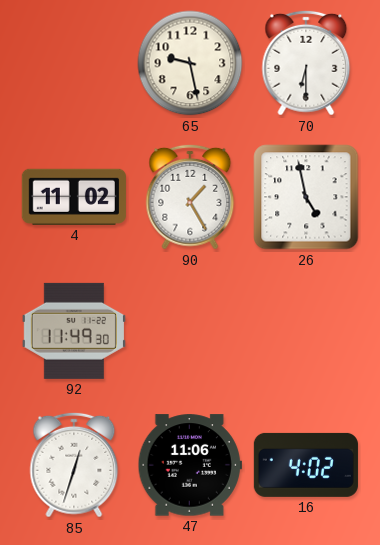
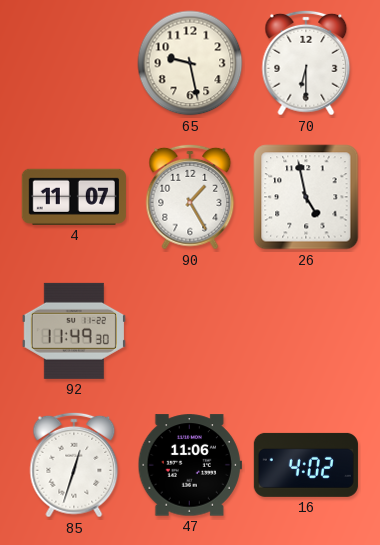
4: 11:02 -> 11:07 (74, 197)
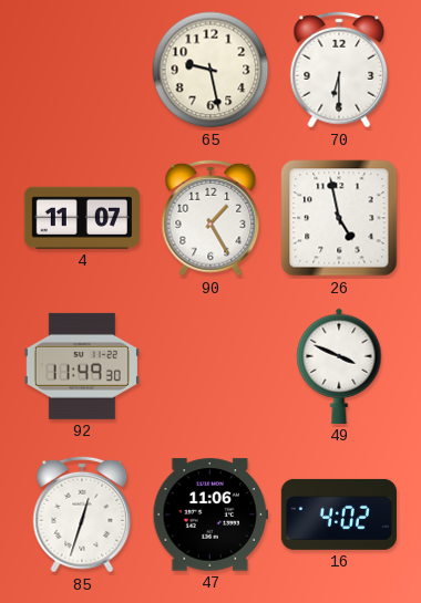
49: none -> 3:49 (339, 366)
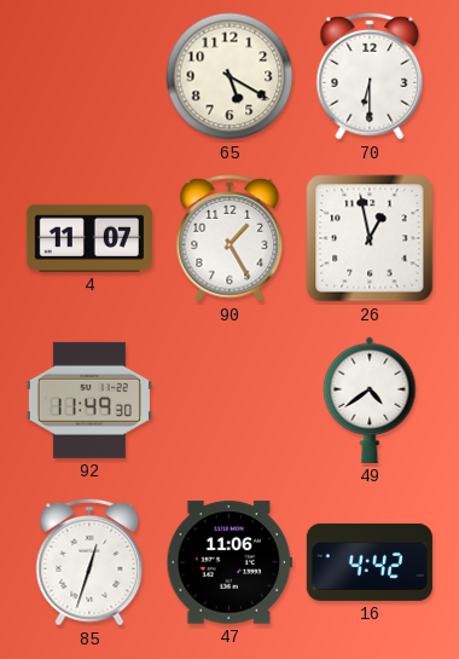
65: 9:28 -> 5:20 (230, 76)
26: 4:58 -> 12:58 (370, 238)
49: 3:49 -> 4:39 (370, 400)
16: 4:02 -> 4:42 (370, 562)
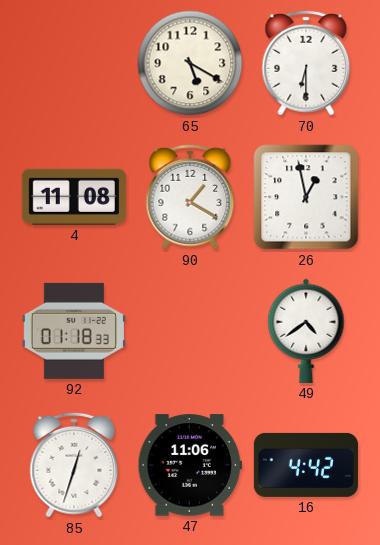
4: 11:07 -> 11:08 (74, 197)
90: 1:25 -> 1:20 (190, 197)
92: 11:49 -> 01:18 (74, 331)
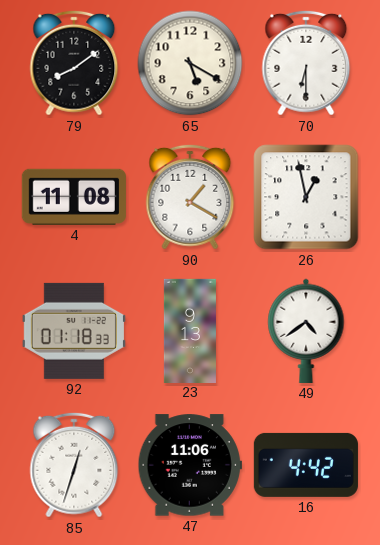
79: none -> 8:09 (74, 63)
23: none -> 9:13 (190, 330)
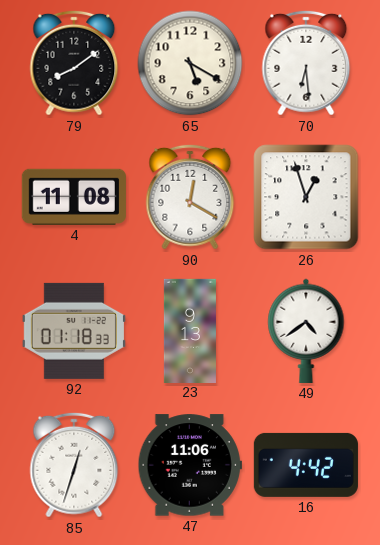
70: 6:30 -> 6:29 (306, 63)
90: 1:20 -> 12:20 (190, 197)
26: 12:58 -> 12:57 (306, 197)
